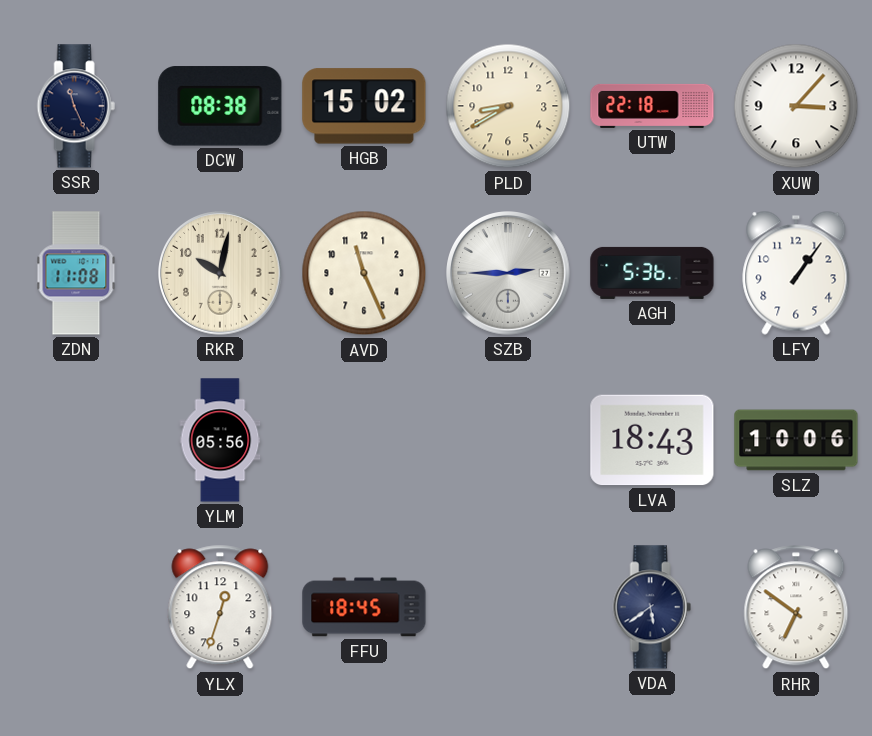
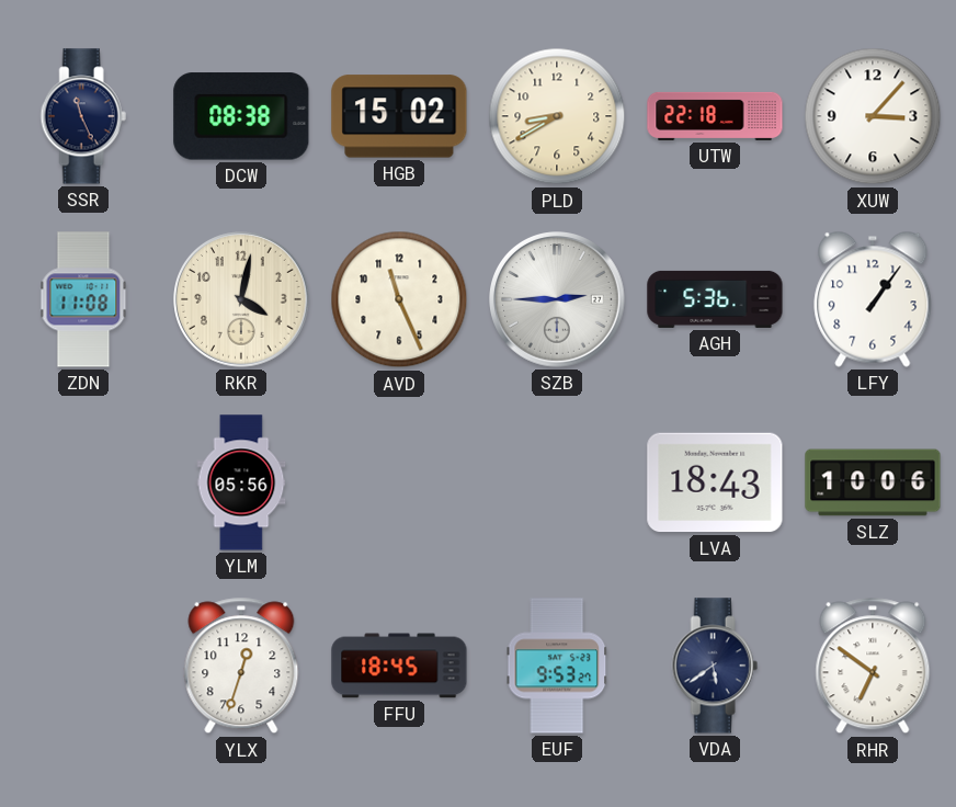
RKR: 10:02 -> 4:02 (241, 299)
EUF: none -> 9:53 (557, 666)
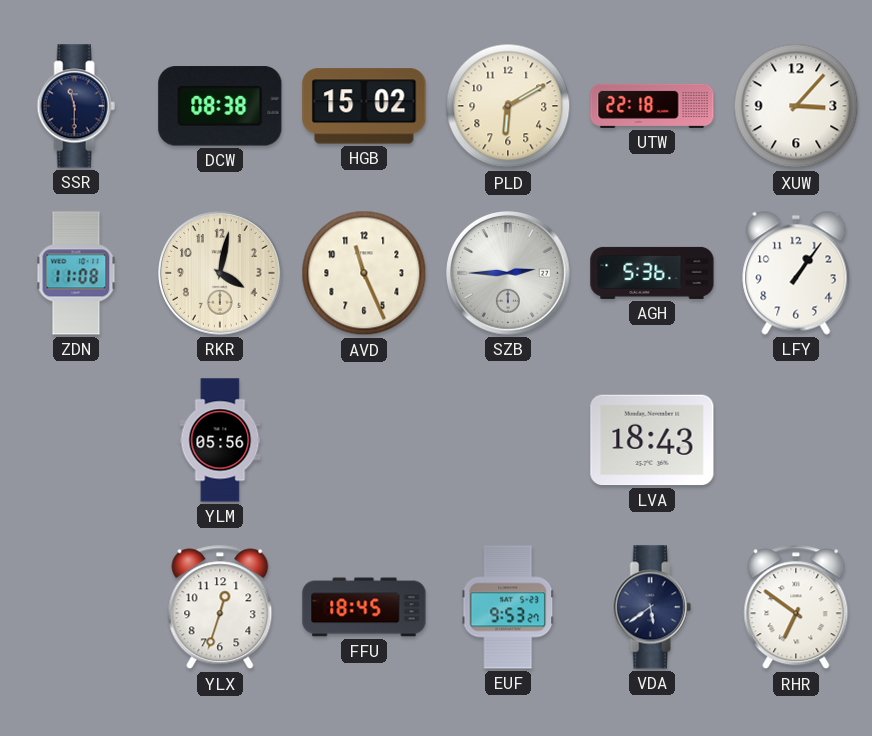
SSR: 11:26 -> 11:30 (76, 106)
PLD: 8:40 -> 6:10 (508, 106)
SLZ: 10:06 -> none (873, 482)
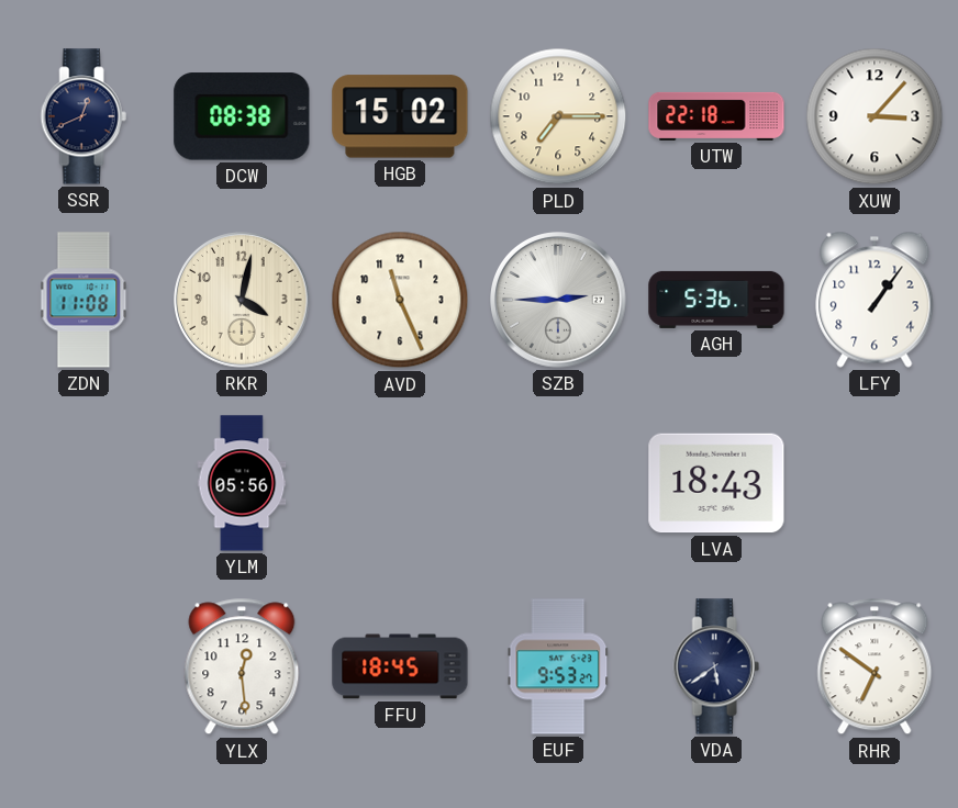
SSR: 11:30 -> 12:41 (83, 116)
PLD: 6:10 -> 7:15 (558, 116)
YLX: 12:33 -> 12:29 (242, 666)
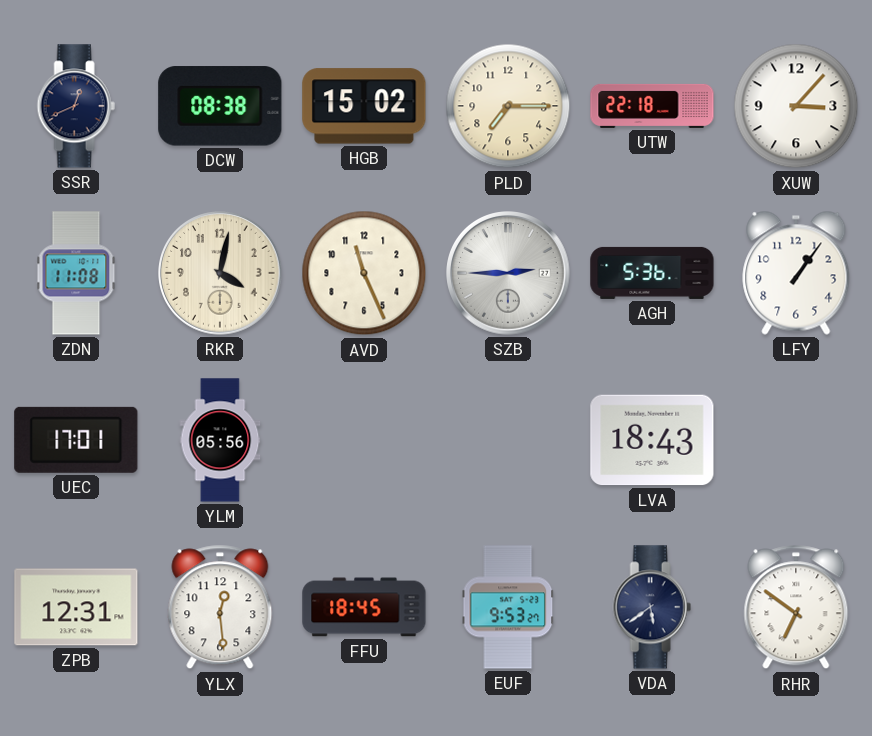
UEC: none -> 17:01 (76, 440)
ZPB: none -> 12:31 (76, 607)
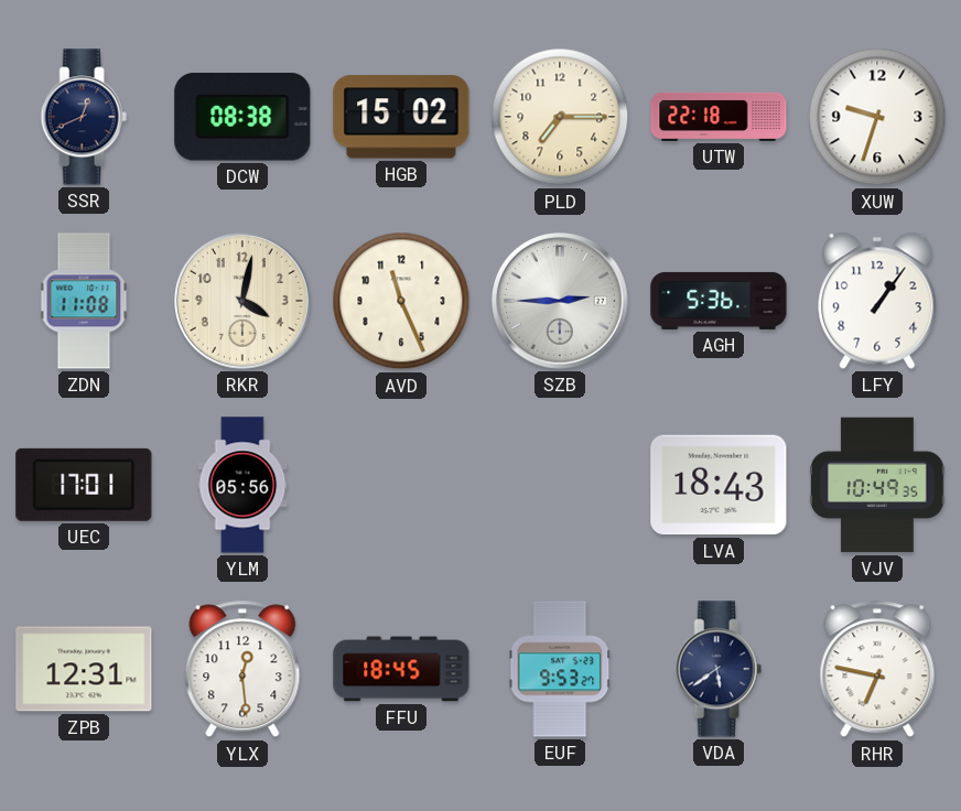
XUW: 3:07 -> 9:33 (877, 117)
VJV: none -> 10:49 (877, 485)
RHR: 6:51 -> 6:47 (877, 669)
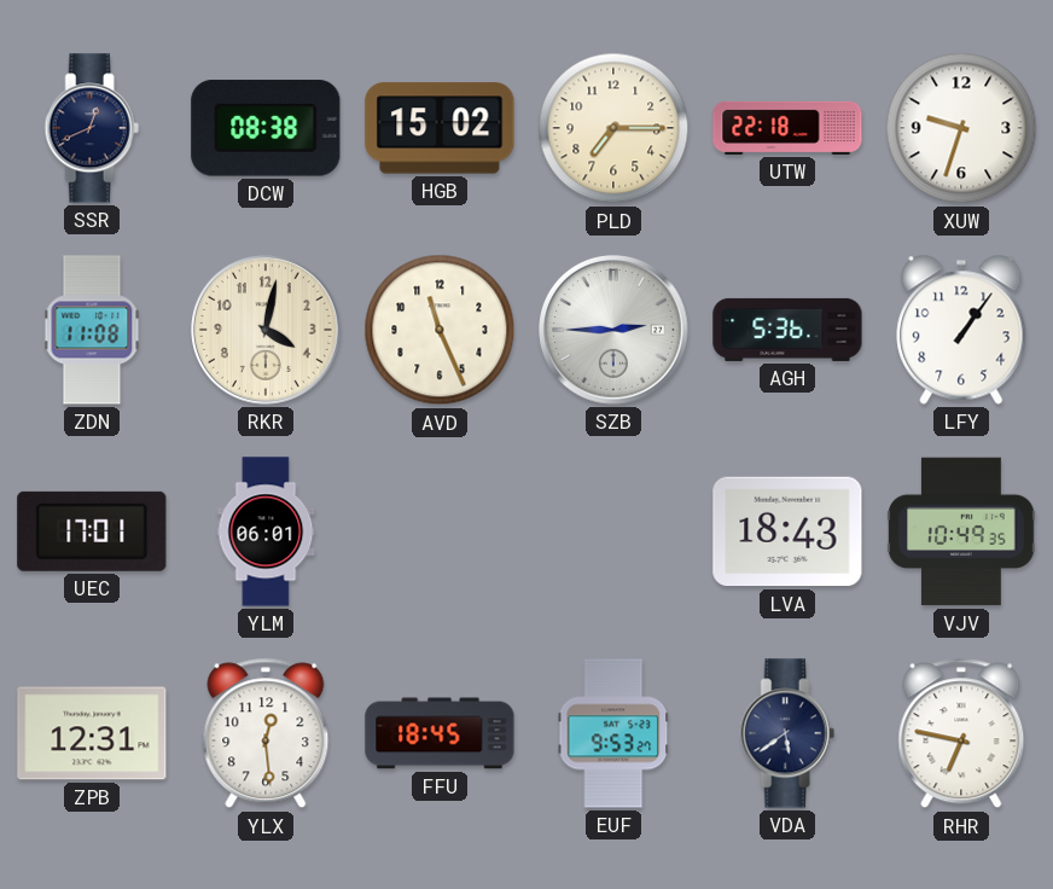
YLM: 05:56 -> 06:01 (266, 531)
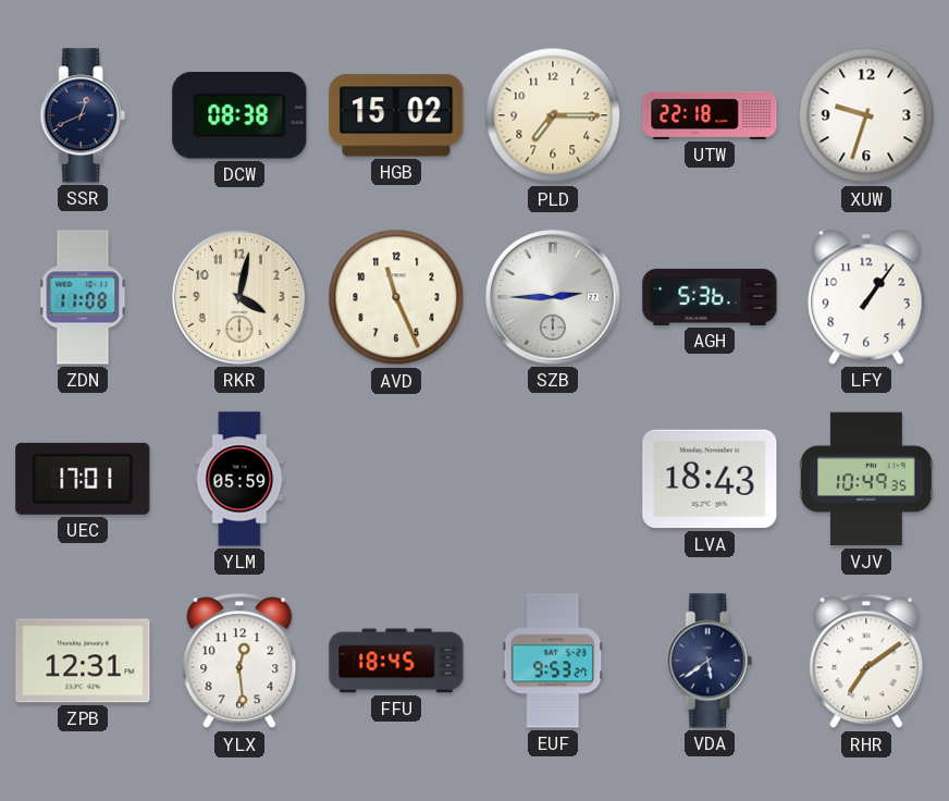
YLM: 06:01 -> 05:59 (239, 479)
RHR: 6:47 -> 7:09 (866, 661)
